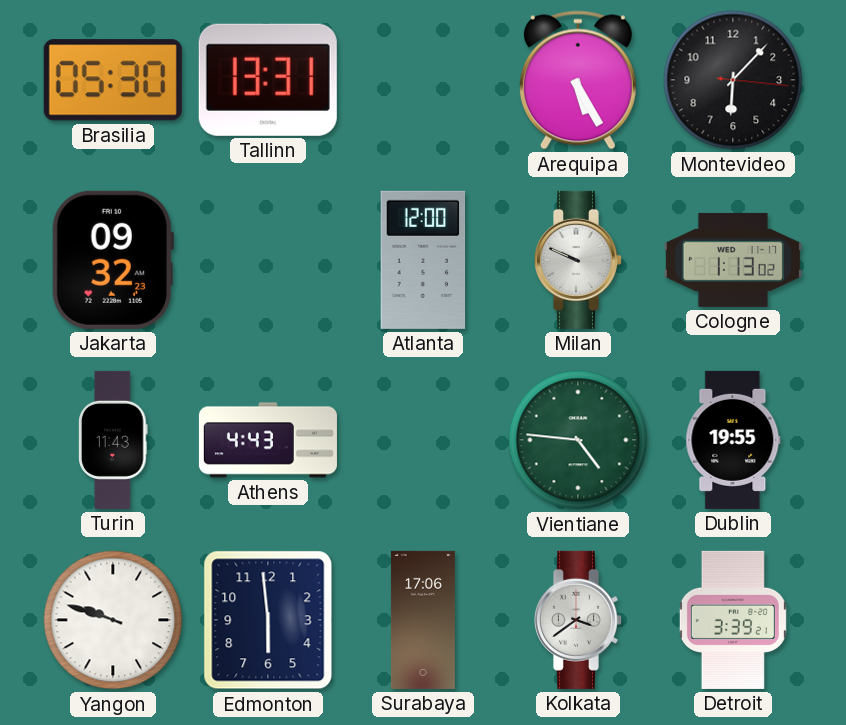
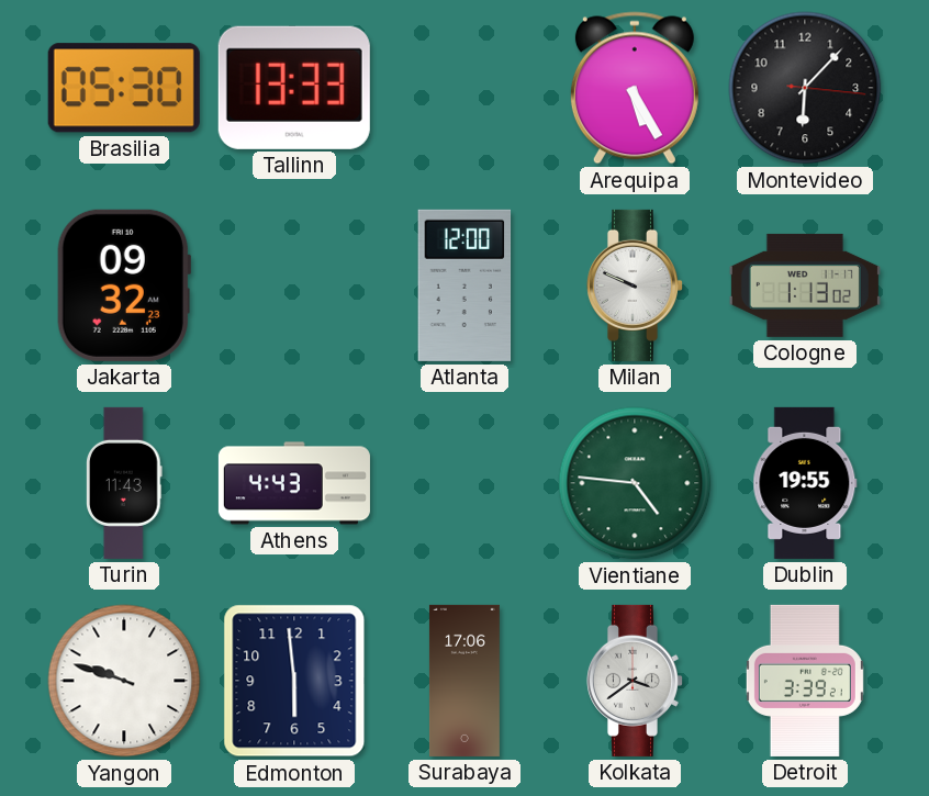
Tallinn: 13:31 -> 13:33 (294, 88)
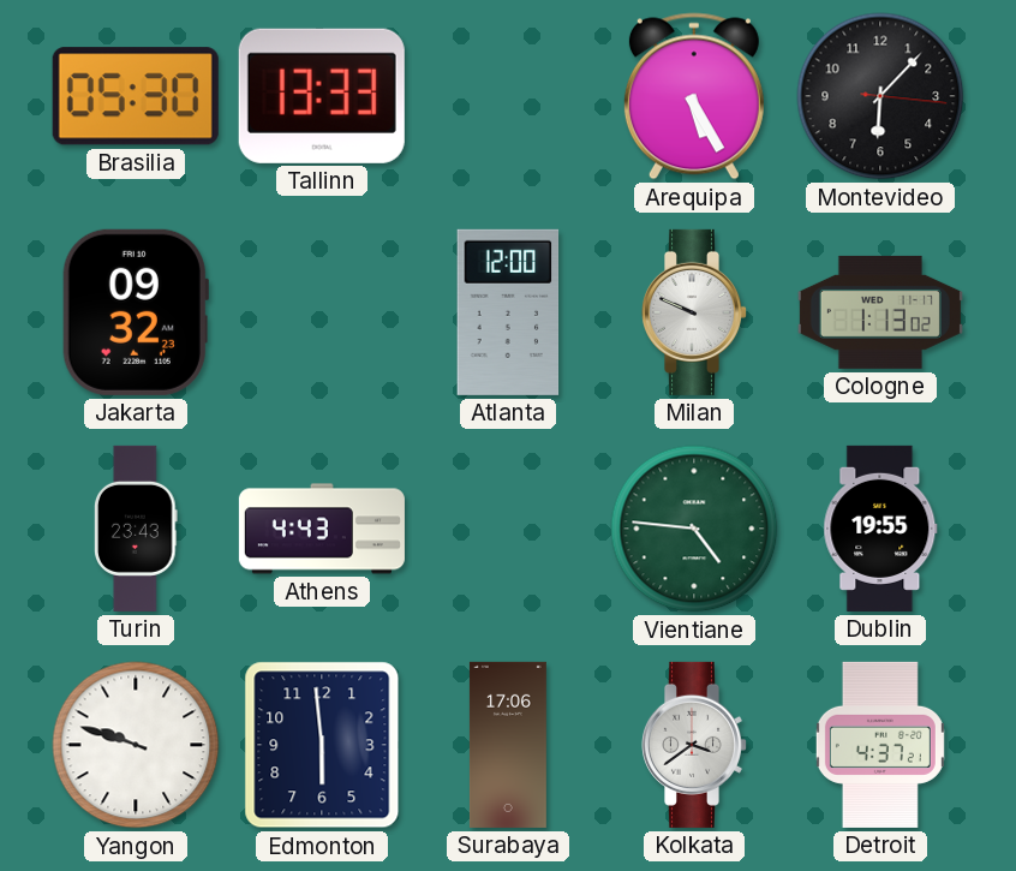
Turin: 11:43 -> 23:43 (137, 529)
Detroit: 3:39 -> 4:37 (880, 745)
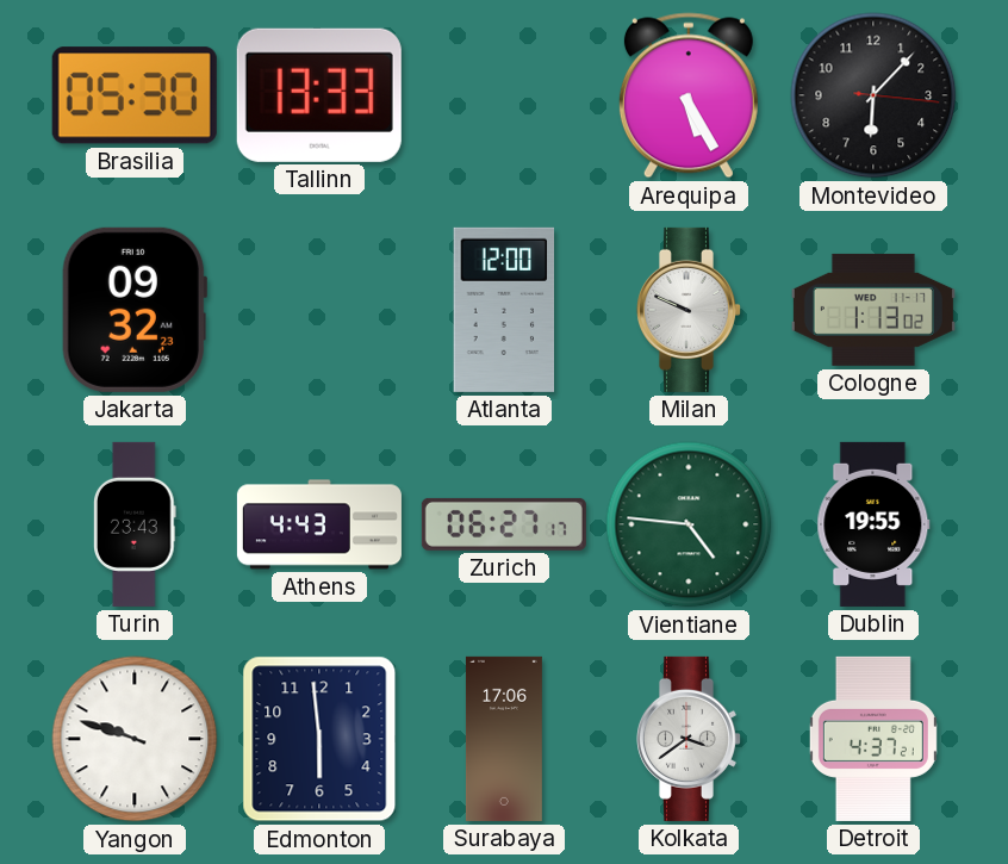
Zurich: none -> 06:27 (504, 524)
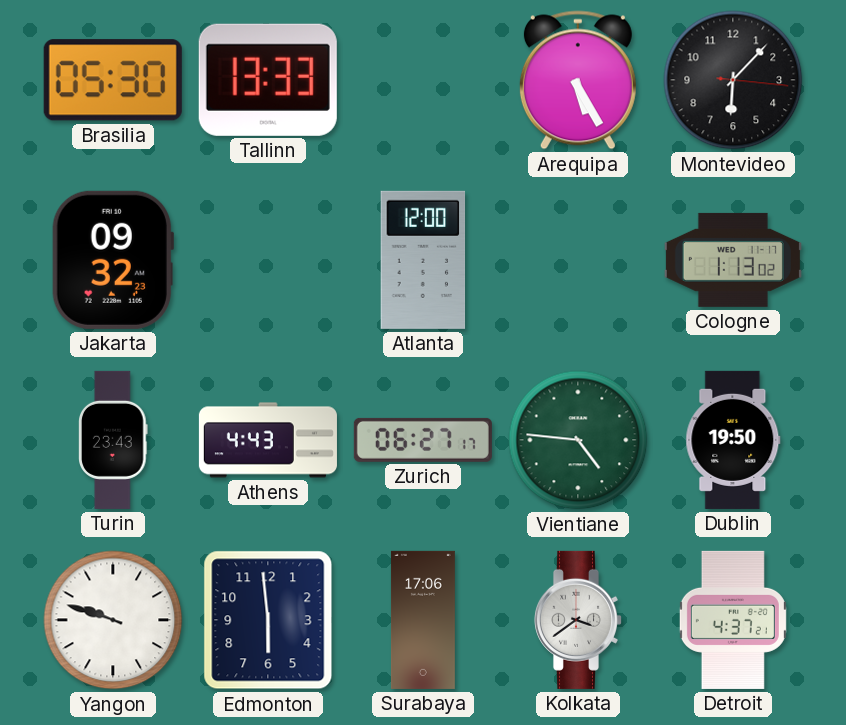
Milan: 9:49 -> none (687, 310)
Dublin: 19:55 -> 19:50 (733, 440)
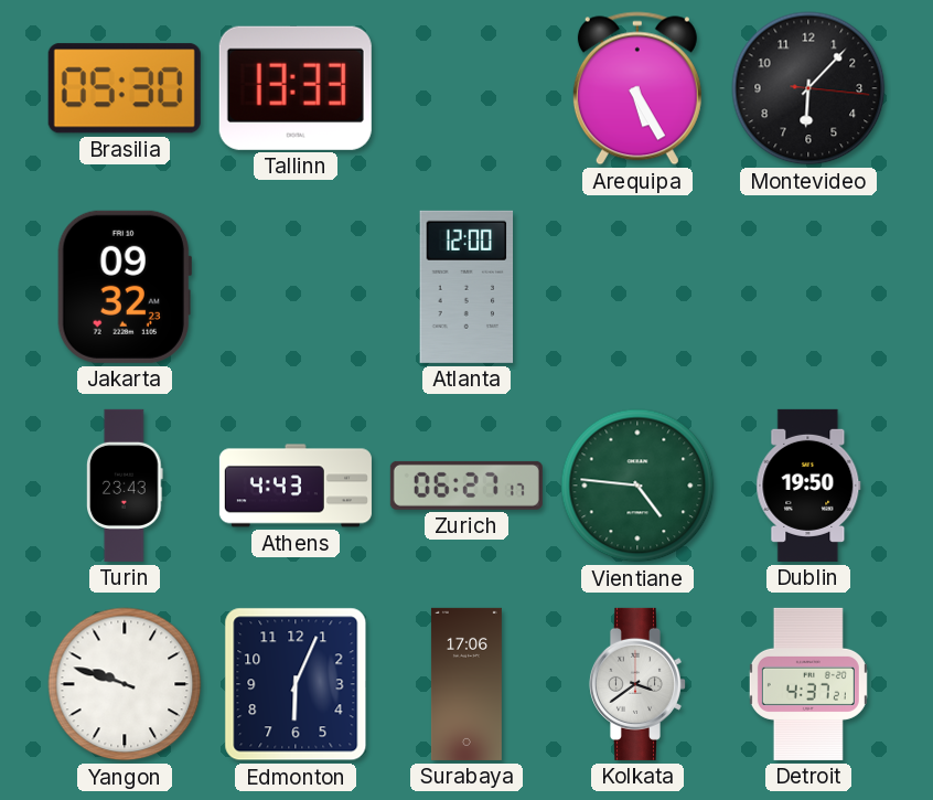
Cologne: 1:13 -> none (733, 260)
Edmonton: 5:59 -> 6:04 (296, 684)
